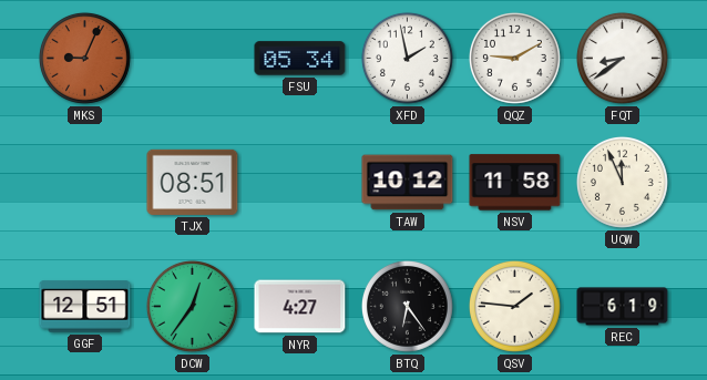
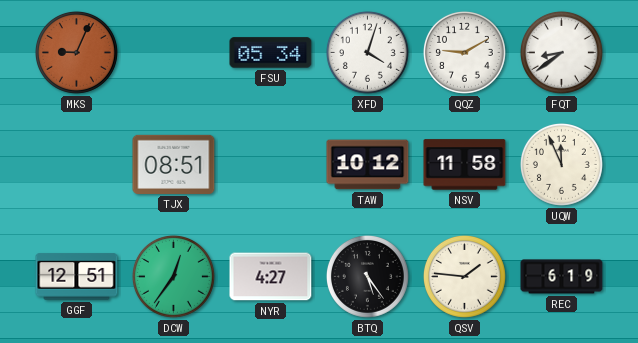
XFD: 1:58 -> 4:03 (367, 52)
BTQ: 6:24 -> 5:24 (367, 276)
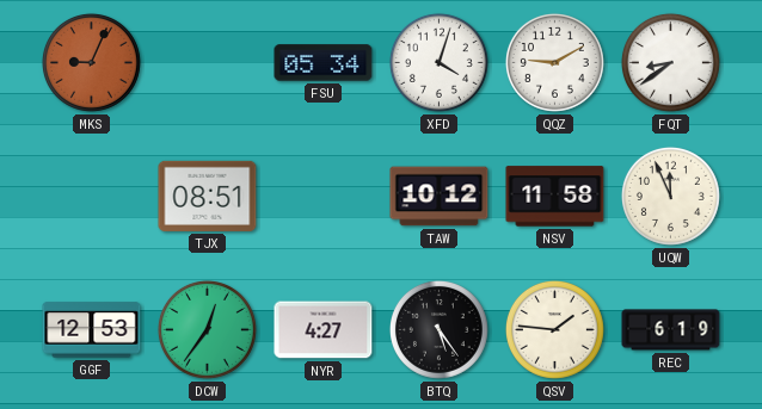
GGF: 12:51 -> 12:53 (92, 330)
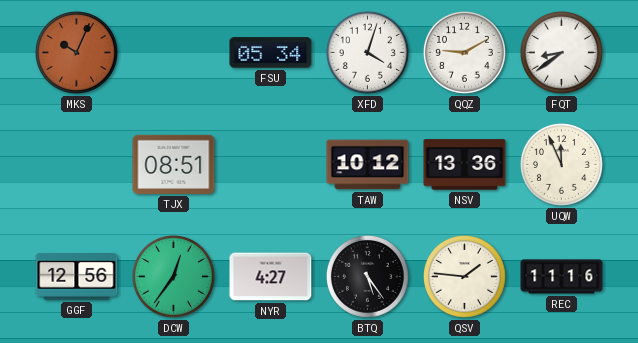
MKS: 9:04 -> 10:04 (76, 52)
NSV: 11:58 -> 13:36 (465, 165)
GGF: 12:53 -> 12:56 (77, 277)
REC: 6:19 -> 11:16 (562, 277)
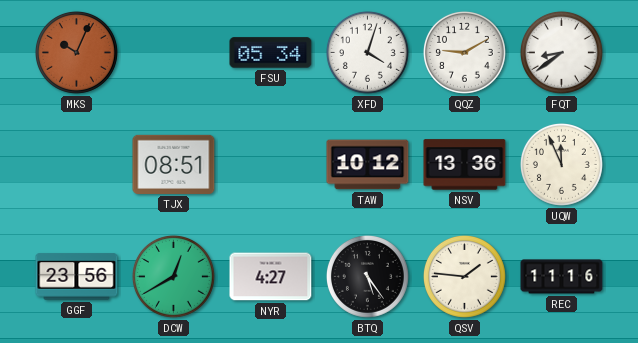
GGF: 12:56 -> 23:56 (77, 277)
DCW: 12:36 -> 12:40 (173, 276)
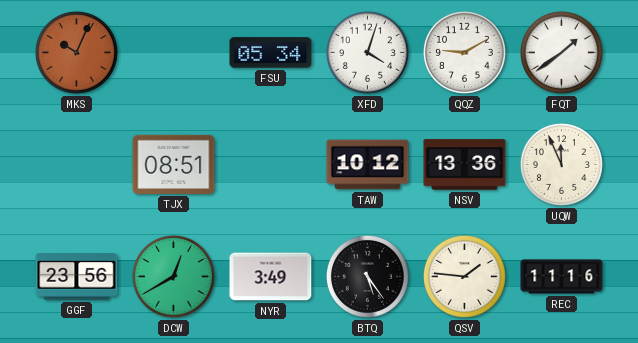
FQT: 8:39 -> 1:39 (561, 52)
NYR: 4:27 -> 3:49 (271, 277)
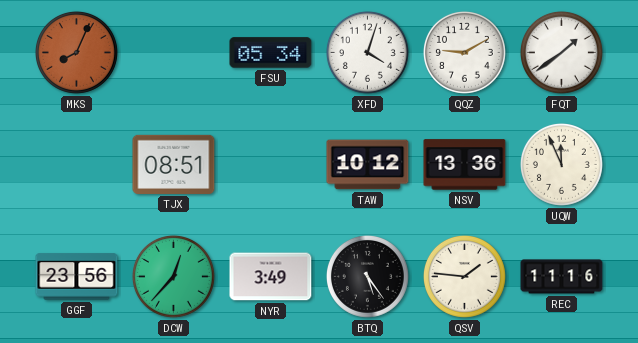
MKS: 10:04 -> 8:04 (76, 52)
DCW: 12:40 -> 12:37 (173, 276)
